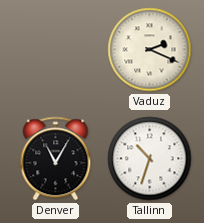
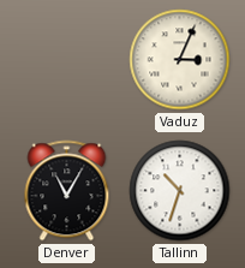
Vaduz: 2:19 -> 3:04 (180, 60)
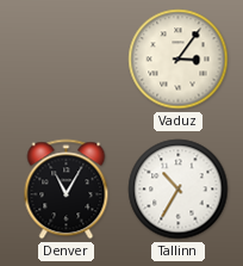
Vaduz: 3:04 -> 3:06 (179, 60)
Tallinn: 10:33 -> 10:35 (179, 190)
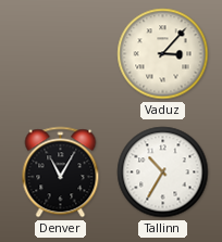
Vaduz: 3:06 -> 3:07 (163, 54)
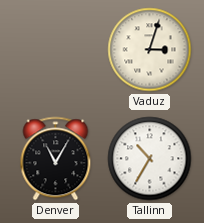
Vaduz: 3:07 -> 3:03 (150, 50)
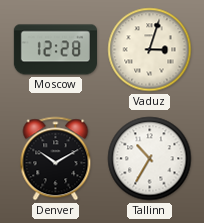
Moscow: none -> 12:28 (55, 50)
Denver: 11:05 -> 10:10 (56, 159)
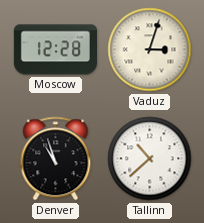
Denver: 10:10 -> 10:57 (56, 159)
Tallinn: 10:35 -> 10:38 (150, 159)
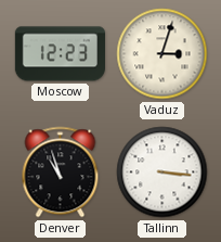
Moscow: 12:28 -> 12:23 (60, 54)
Tallinn: 10:38 -> 3:16 (162, 173)
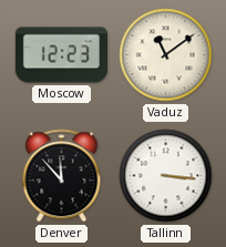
Vaduz: 3:03 -> 11:09 (166, 55)
Denver: 10:57 -> 11:53 (62, 176)
